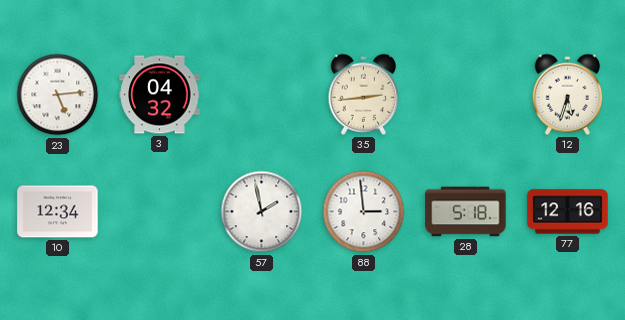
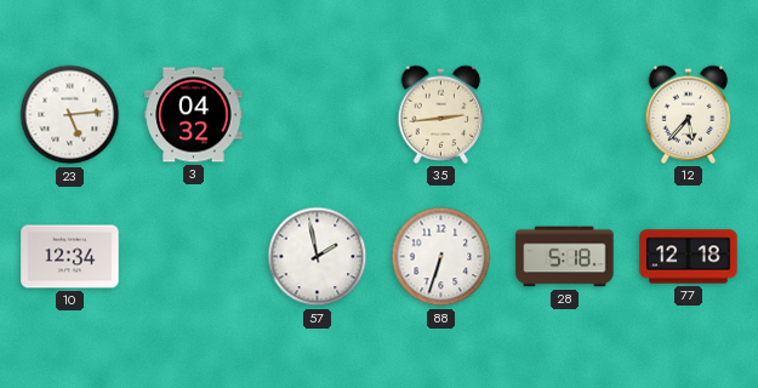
12: 5:33 -> 5:37 (689, 114)
88: 2:59 -> 6:33 (441, 257)
77: 12:16 -> 12:18 (689, 257)
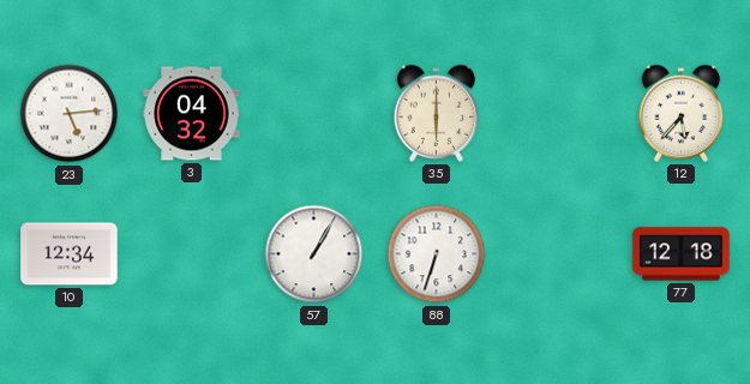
35: 2:44 -> 6:00 (437, 113)
57: 1:58 -> 1:05 (314, 254)
28: 5:18 -> none (565, 257)
